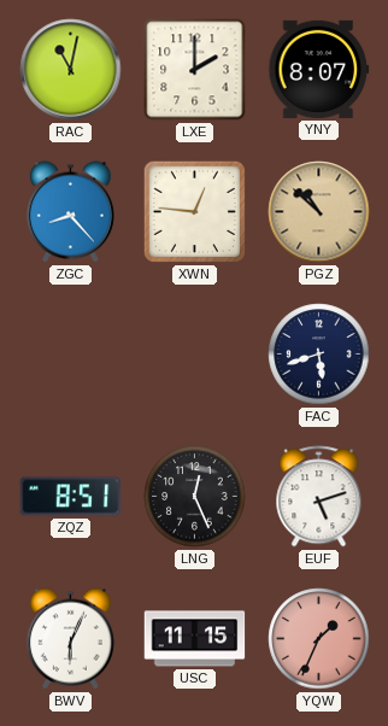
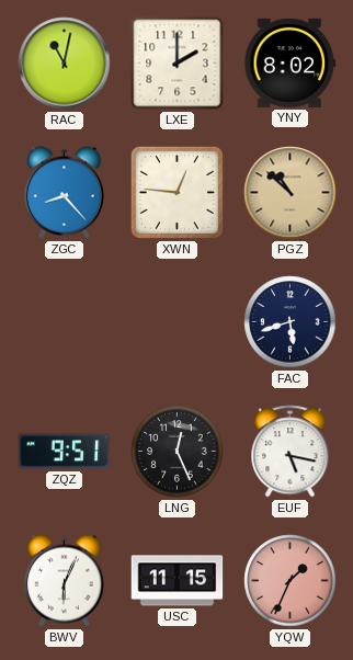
YNY: 8:07 -> 8:02 (291, 62)
ZQZ: 8:51 -> 9:51 (65, 452)
EUF: 5:12 -> 5:17 (291, 452)
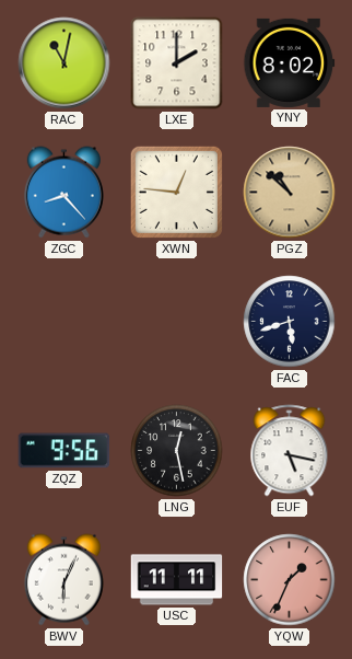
ZQZ: 9:51 -> 9:56 (64, 451)
LNG: 12:26 -> 12:28 (177, 451)
USC: 11:15 -> 11:11 (177, 580)
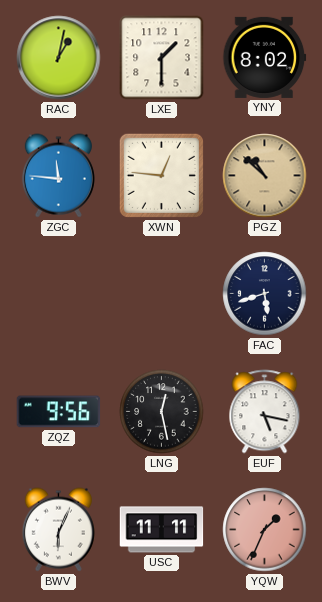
RAC: 11:02 -> 1:02 (59, 58)
LXE: 2:00 -> 1:30 (162, 58)
ZGC: 8:23 -> 11:46 (58, 176)
